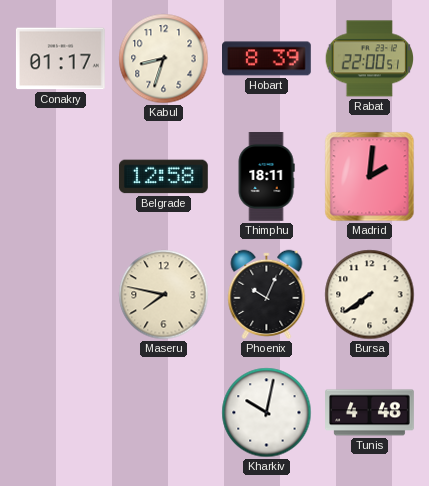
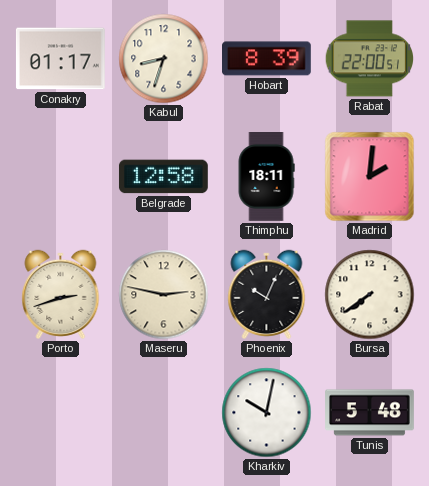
Porto: none -> 2:42 (61, 294)
Maseru: 7:47 -> 2:47 (164, 295)
Tunis: 4:48 -> 5:48 (370, 413)
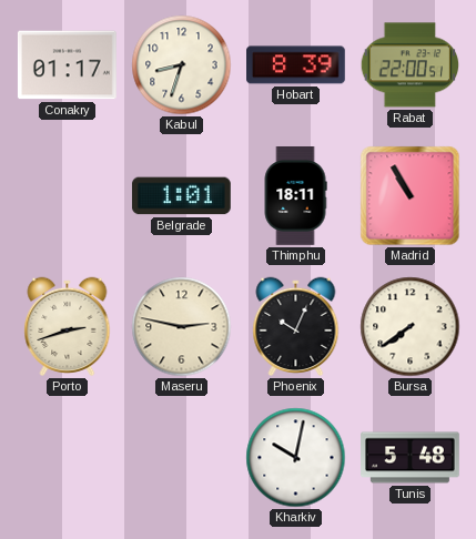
Belgrade: 12:58 -> 1:01 (181, 196)
Madrid: 2:01 -> 10:55 (411, 196)
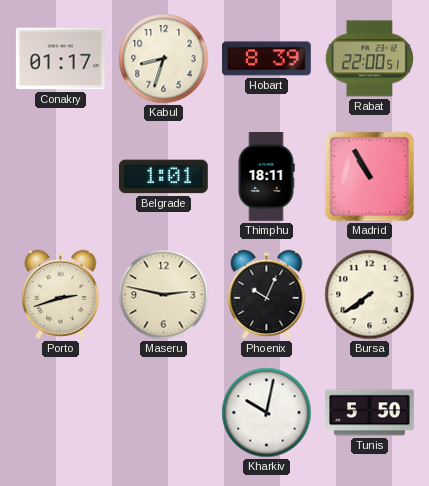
Tunis: 5:48 -> 5:50 (370, 413)
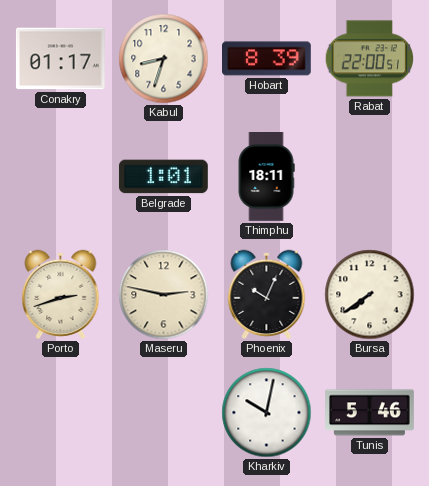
Madrid: 10:55 -> none (370, 177)
Tunis: 5:50 -> 5:46 (370, 413)
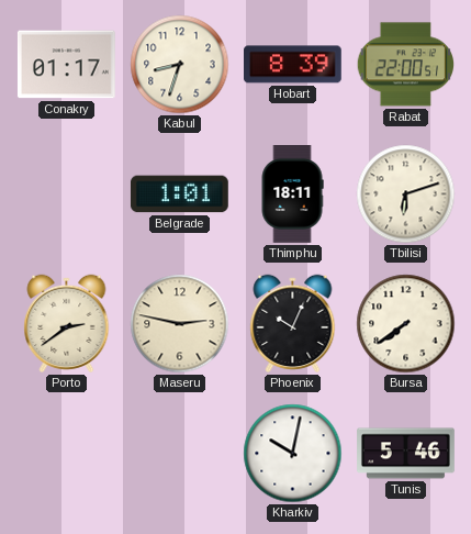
Tbilisi: none -> 6:12 (406, 194)
Porto: 2:42 -> 2:39 (67, 323)
